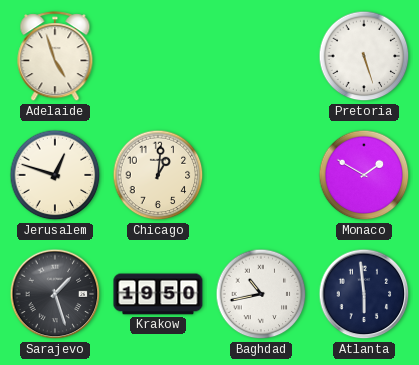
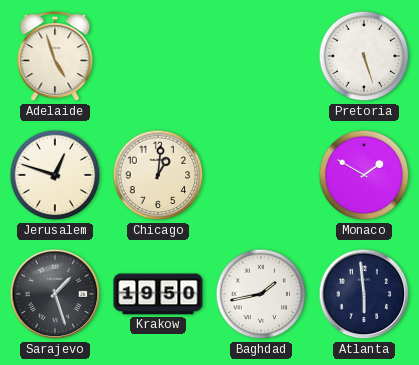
Baghdad: 10:43 -> 1:43 (261, 294)
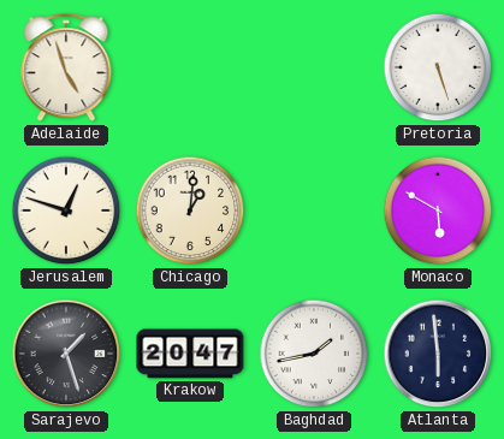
Monaco: 1:50 -> 5:50 (438, 210)
Krakow: 19:50 -> 20:47 (190, 354)
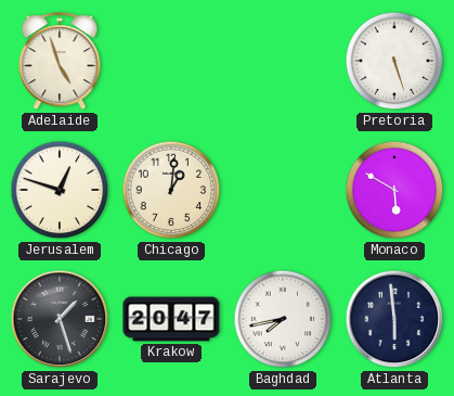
Baghdad: 1:43 -> 7:43 (283, 319)
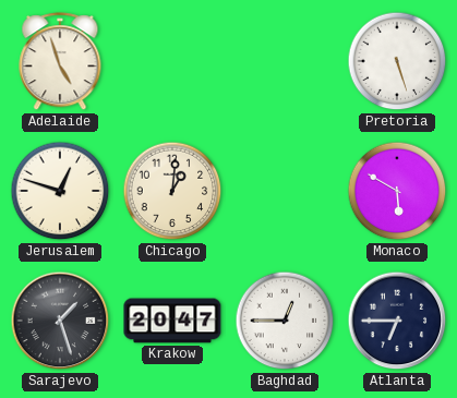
Baghdad: 7:43 -> 12:45 (285, 321)
Atlanta: 5:59 -> 6:45 (397, 321)
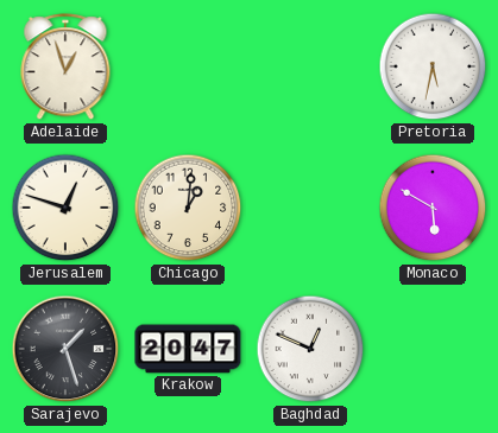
Adelaide: 4:57 -> 12:57 (65, 68)
Pretoria: 5:27 -> 5:32 (433, 66)
Baghdad: 12:45 -> 12:49 (310, 349)
Atlanta: 6:45 -> none (397, 321)
